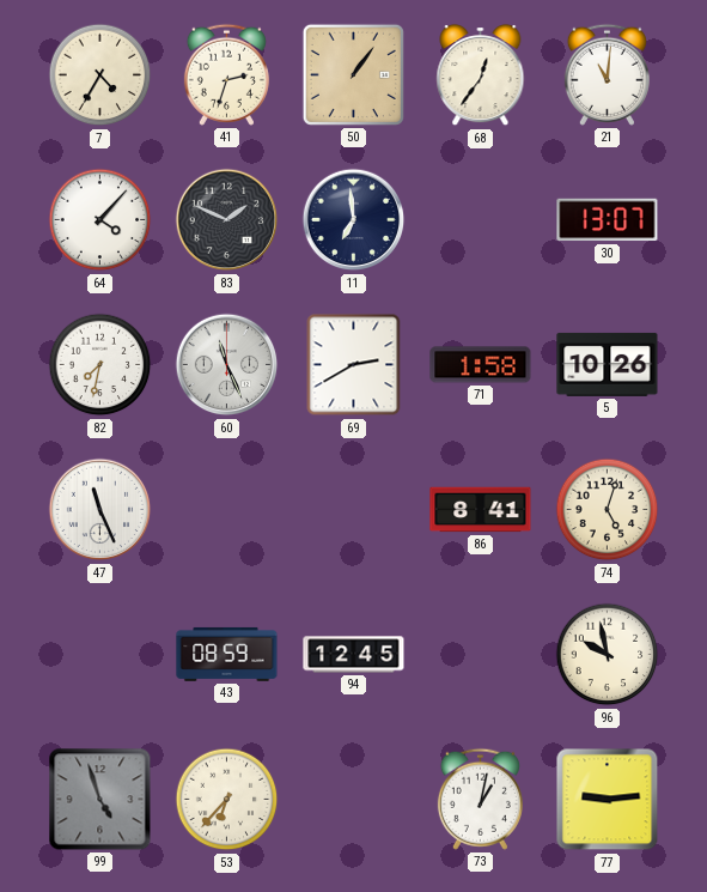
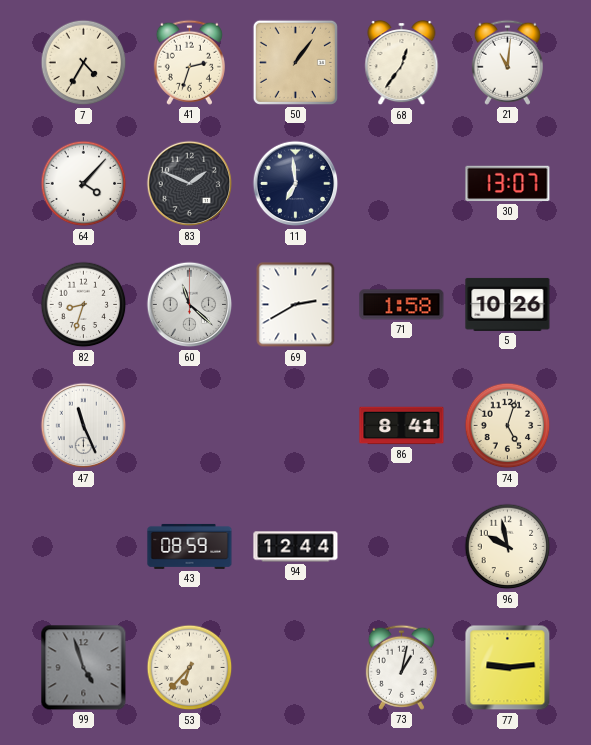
82: 7:32 -> 8:33 (84, 305)
60: 11:26 -> 11:22 (190, 305)
94: 12:45 -> 12:44 (296, 547)
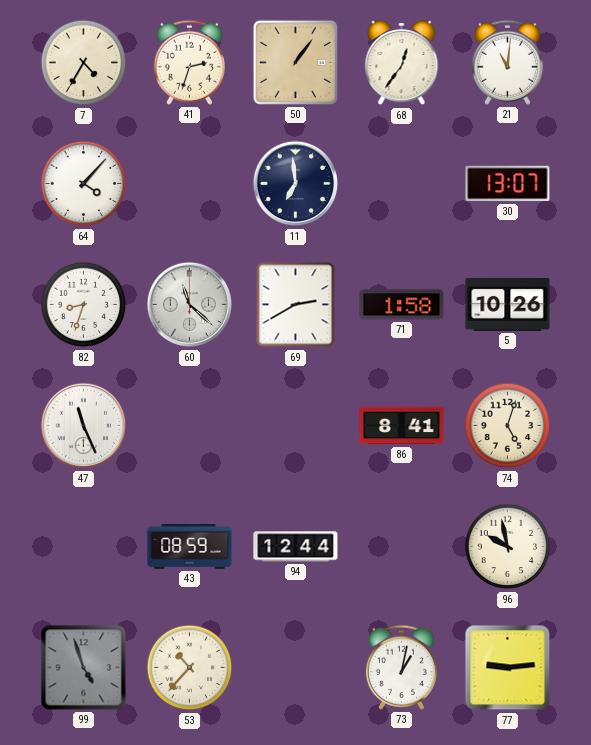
83: 1:49 -> none (190, 184)
53: 6:37 -> 10:37 (190, 668)
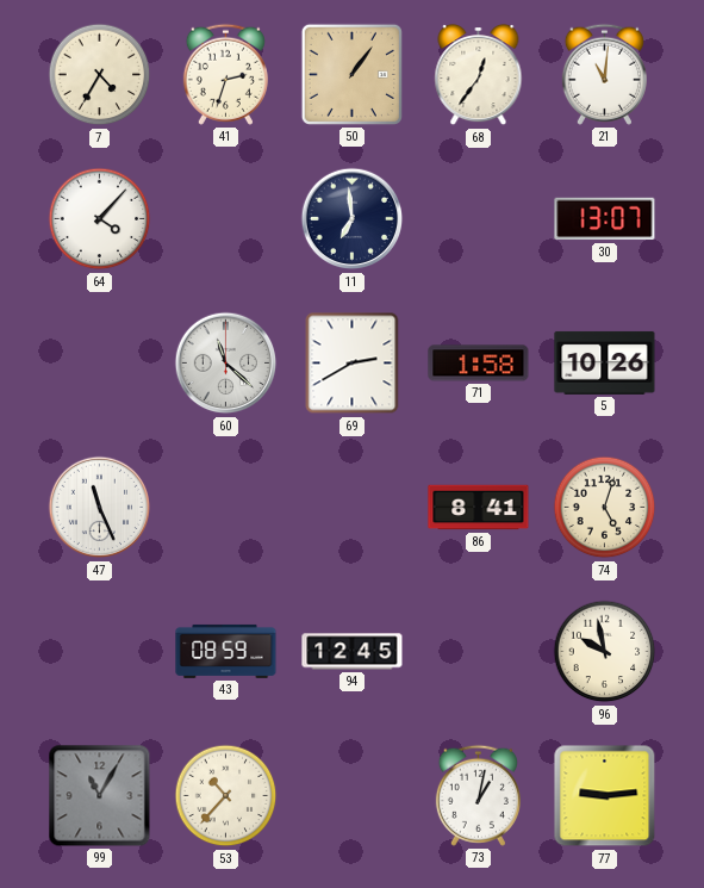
82: 8:33 -> none (84, 305)
94: 12:44 -> 12:45 (353, 652)
99: 4:57 -> 11:05 (100, 796)
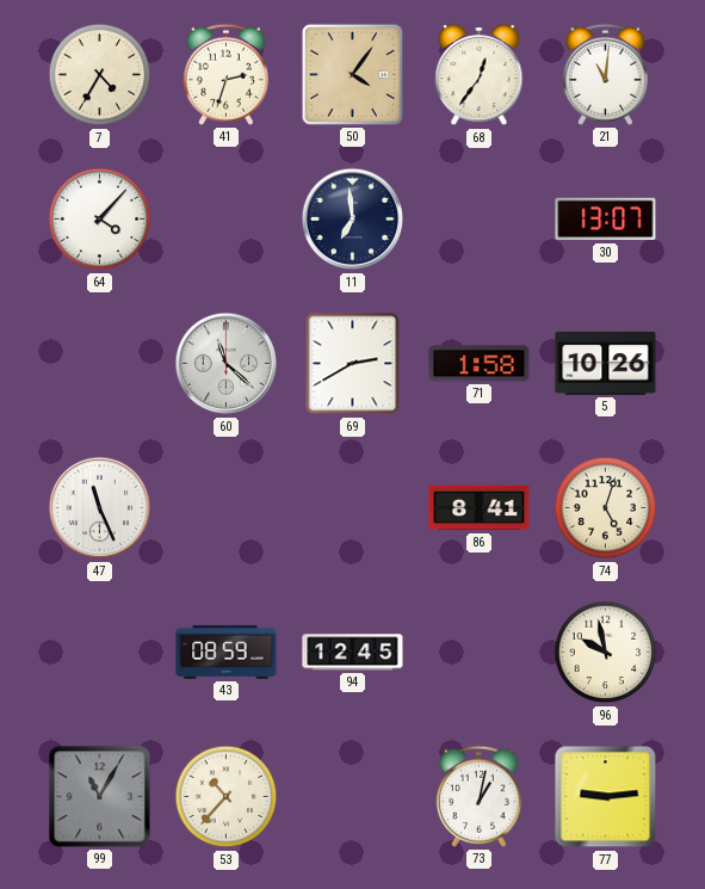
50: 1:06 -> 4:06 (352, 74)
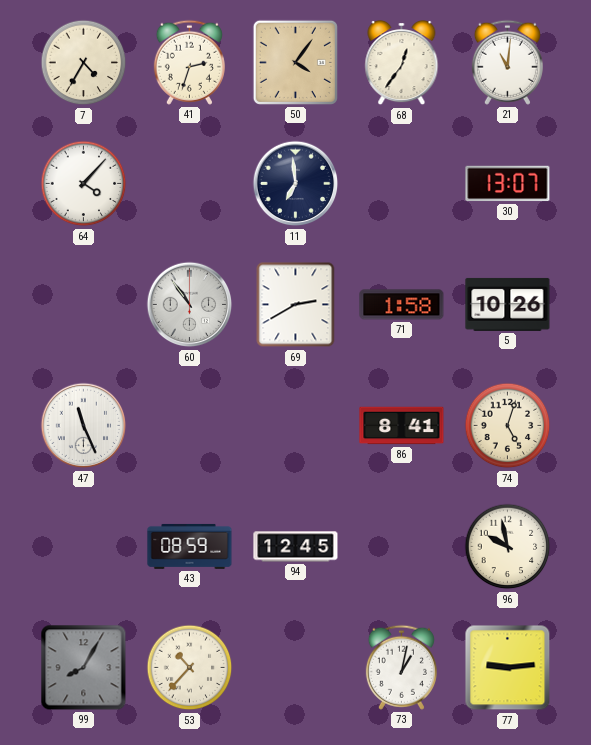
60: 11:22 -> 10:54 (190, 305)
99: 11:05 -> 8:05 (84, 668)
